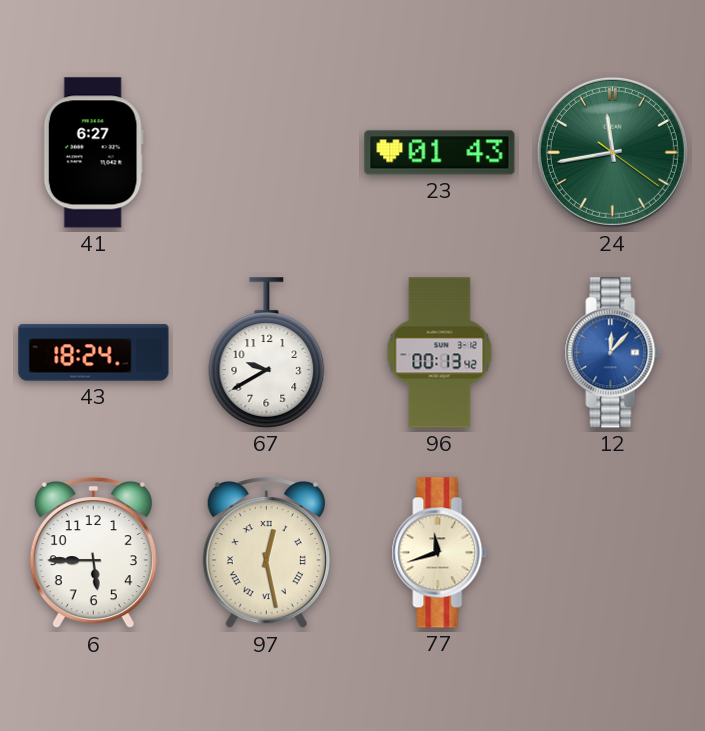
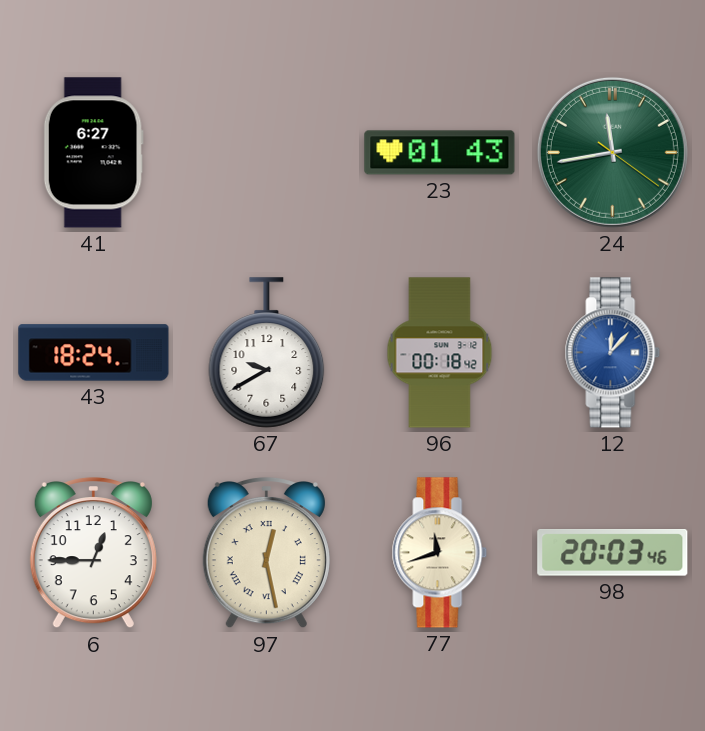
96: 00:13 -> 00:18 (440, 353)
6: 5:45 -> 12:45 (93, 553)
98: none -> 20:03 (613, 553)
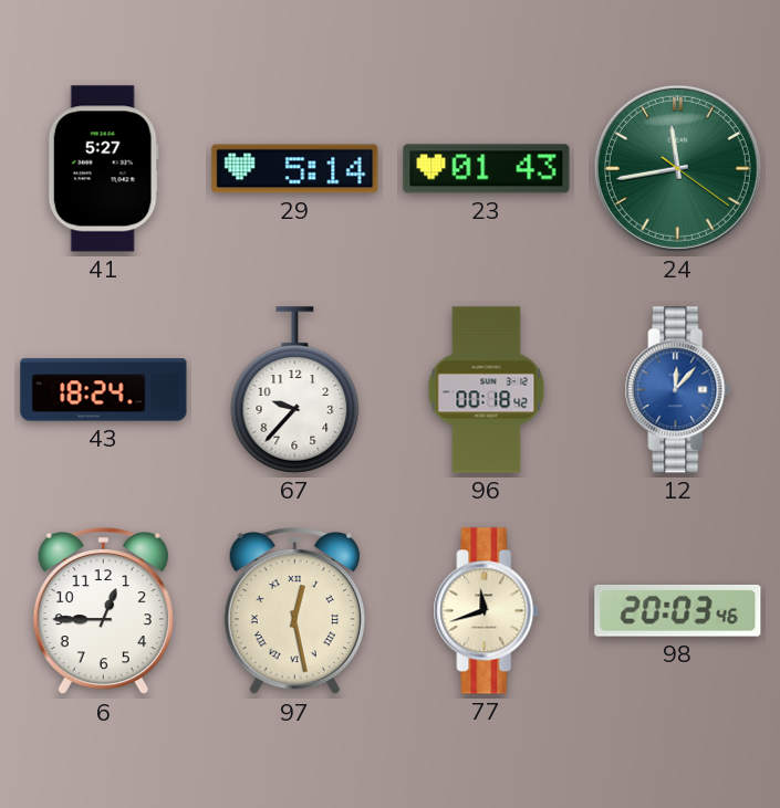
41: 6:27 -> 5:27 (103, 169)
29: none -> 5:14 (295, 169)
67: 9:40 -> 9:37 (295, 390)
